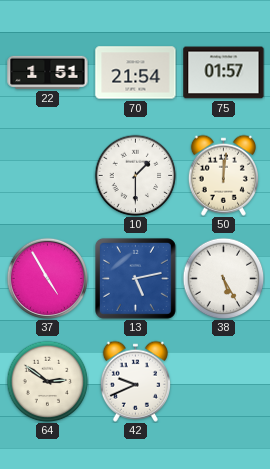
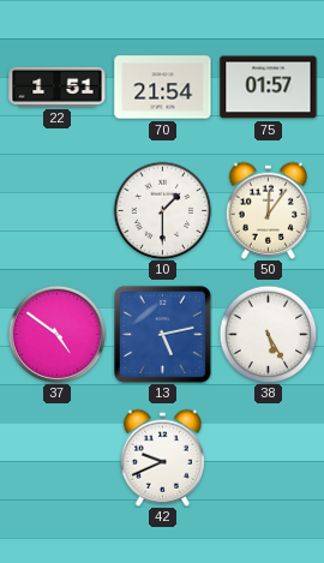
50: 12:01 -> 12:06 (268, 210)
37: 4:55 -> 4:51 (56, 334)
64: 2:51 -> none (47, 381)
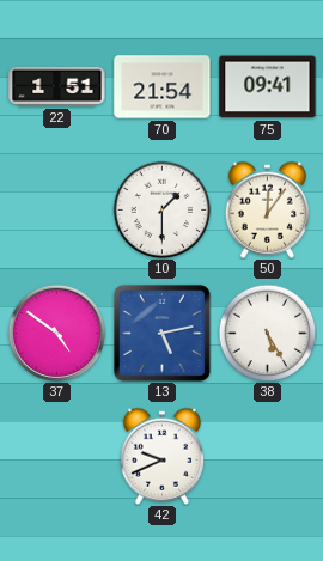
75: 01:57 -> 09:41 (268, 87)
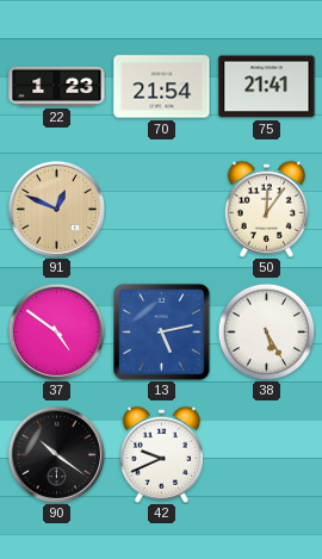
22: 1:51 -> 1:23 (57, 86)
75: 09:41 -> 21:41 (267, 87)
91: none -> 12:49 (56, 209)
10: 1:30 -> none (161, 209)
90: none -> 10:21 (56, 454)
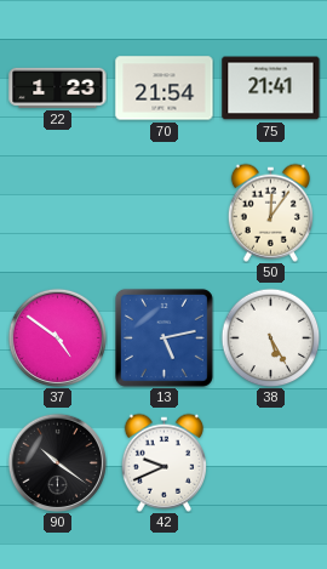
91: 12:49 -> none (56, 209)
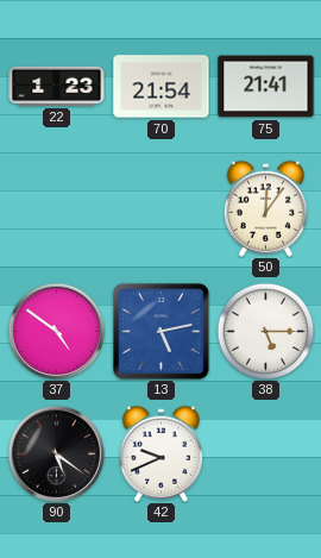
38: 5:25 -> 5:15 (265, 331)
90: 10:21 -> 5:21 (56, 453)
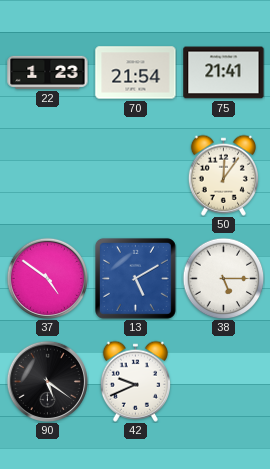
13: 5:13 -> 5:10 (135, 278)
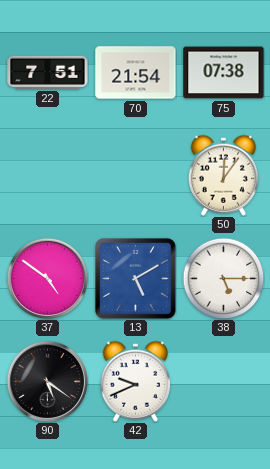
22: 1:23 -> 7:51 (48, 72)
75: 21:41 -> 07:38 (224, 73)
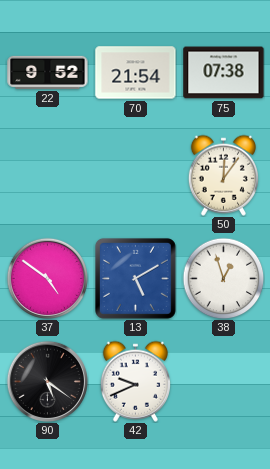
22: 7:51 -> 9:52 (48, 72)
38: 5:15 -> 12:57 (223, 278)
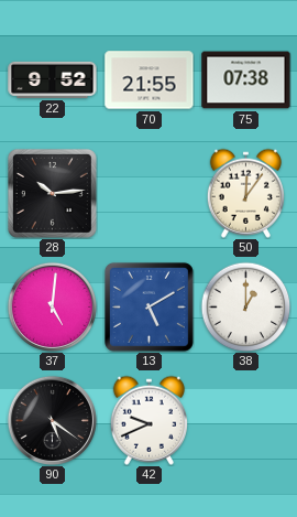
70: 21:54 -> 21:55 (150, 80)
28: none -> 10:14 (52, 193)
37: 4:51 -> 5:01 (52, 306)
38: 12:57 -> 1:00 (245, 306)
